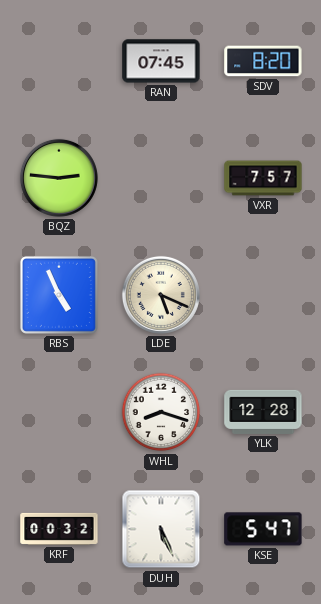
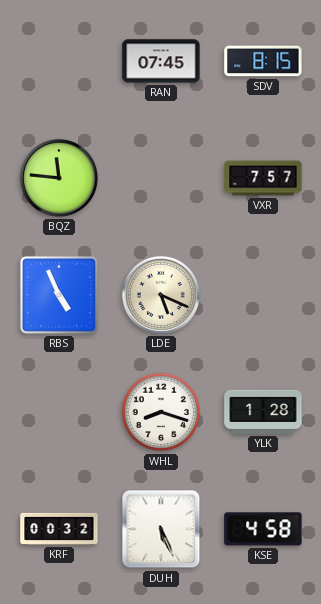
SDV: 8:20 -> 8:15 (263, 61)
BQZ: 2:46 -> 11:46 (59, 178)
YLK: 12:28 -> 1:28 (263, 412)
KSE: 5:47 -> 4:58 (263, 529)
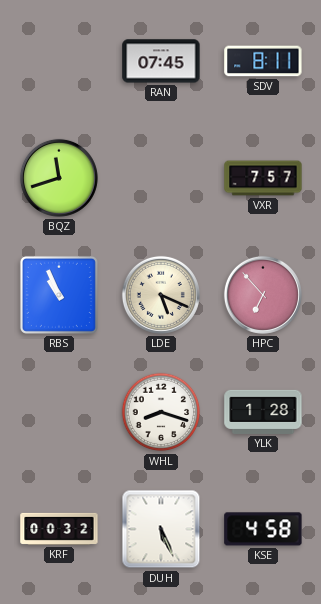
SDV: 8:15 -> 8:11 (263, 61)
BQZ: 11:46 -> 11:42 (59, 178)
RBS: 4:56 -> 10:56 (59, 295)
HPC: none -> 6:53 (263, 295)
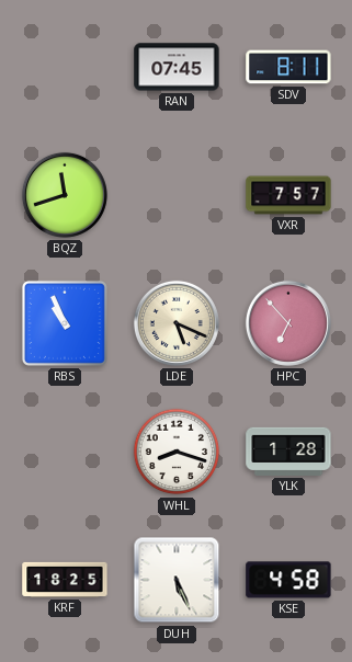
KRF: 00:32 -> 18:25 (65, 580)
